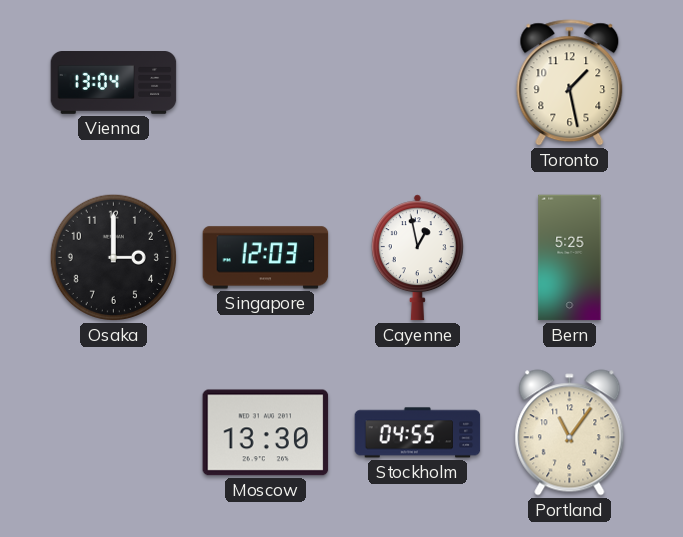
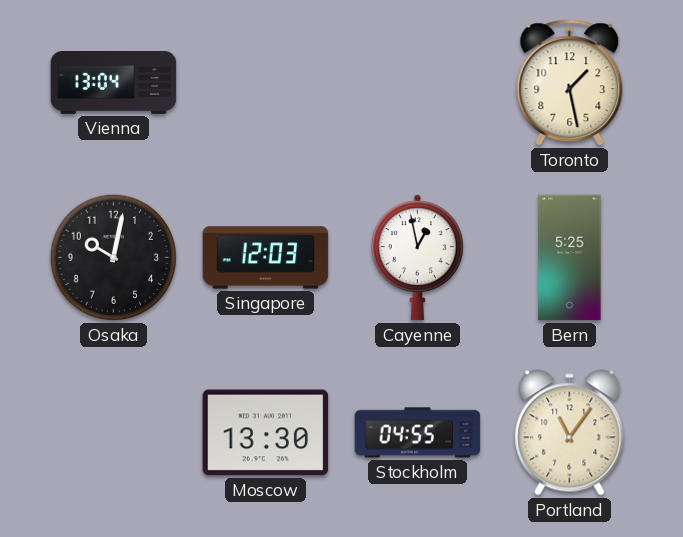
Osaka: 3:00 -> 10:02 (113, 257)
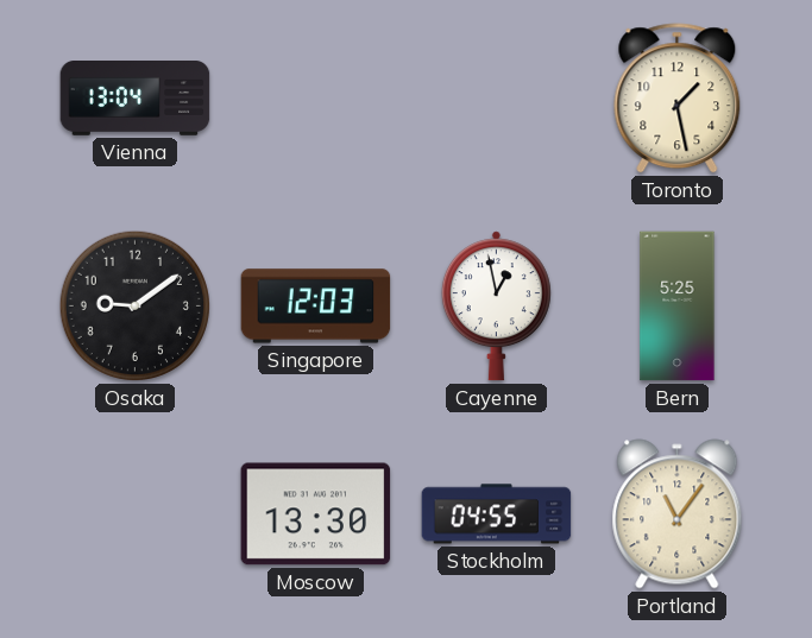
Osaka: 10:02 -> 9:09 (134, 305)
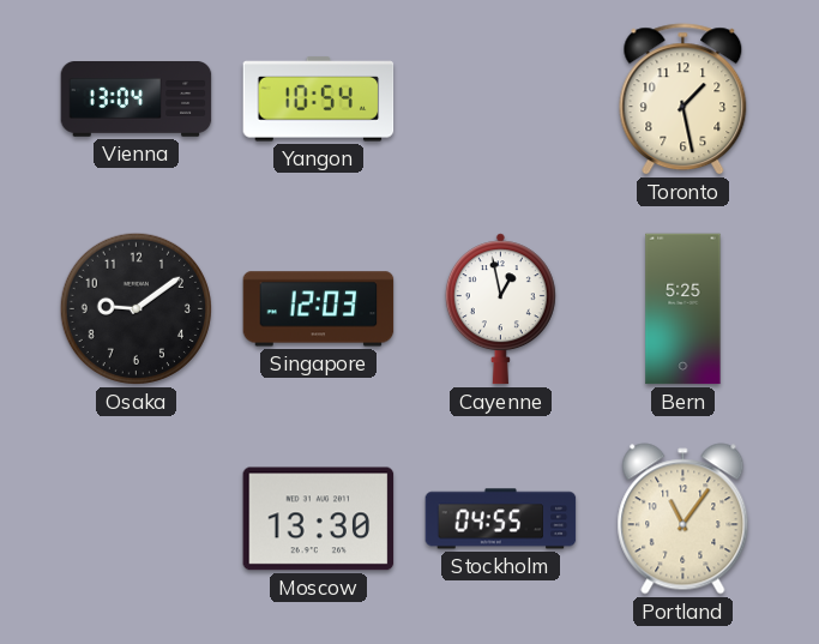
Yangon: none -> 10:54 (319, 100)
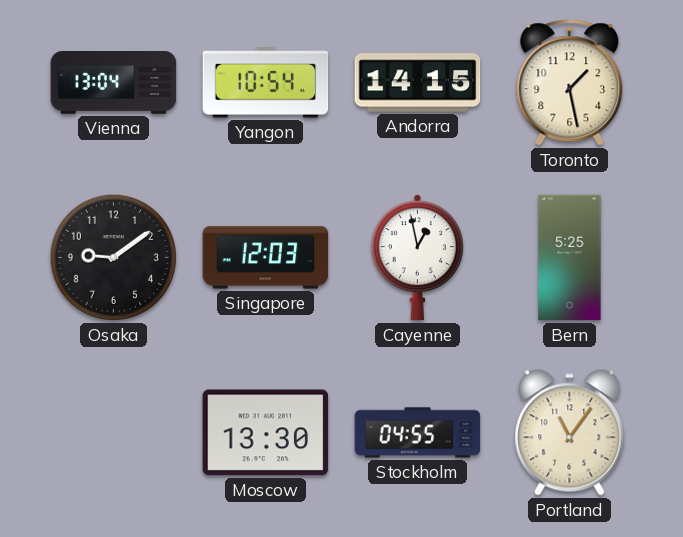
Andorra: none -> 14:15 (418, 83)
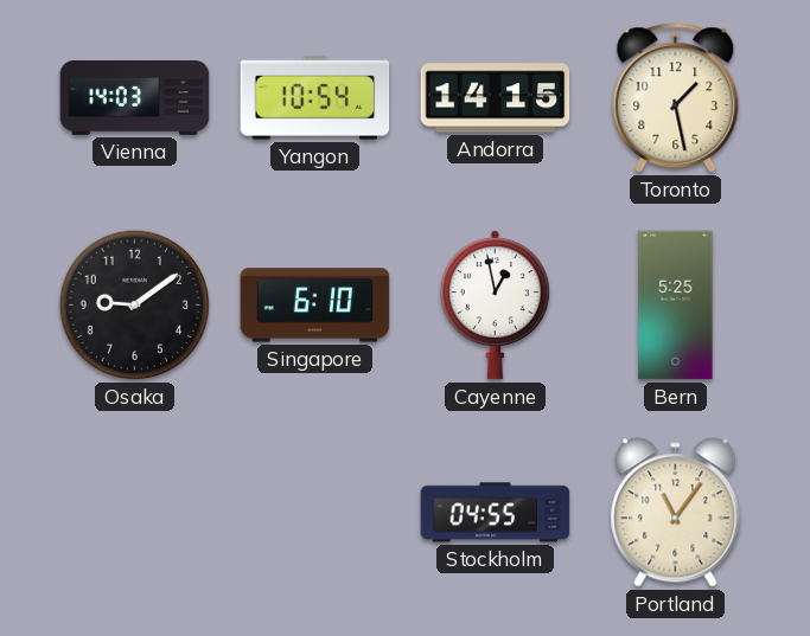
Vienna: 13:04 -> 14:03 (135, 98)
Singapore: 12:03 -> 6:10 (315, 306)
Moscow: 13:30 -> none (266, 433)
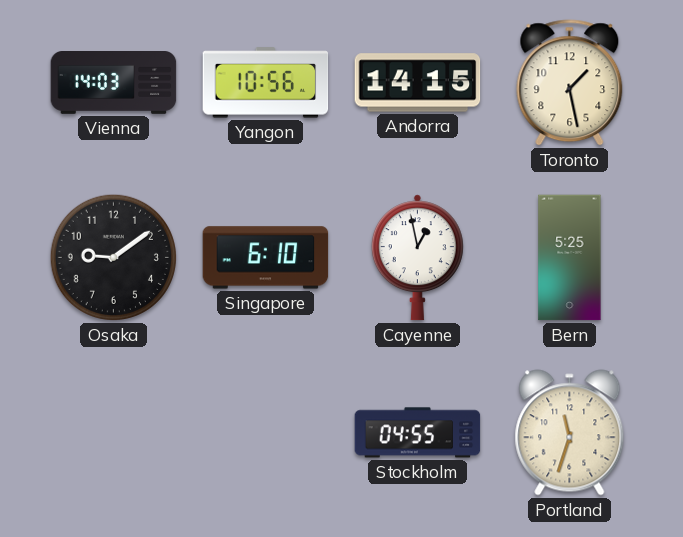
Yangon: 10:54 -> 10:56 (266, 83)
Portland: 11:06 -> 11:33 (570, 433)
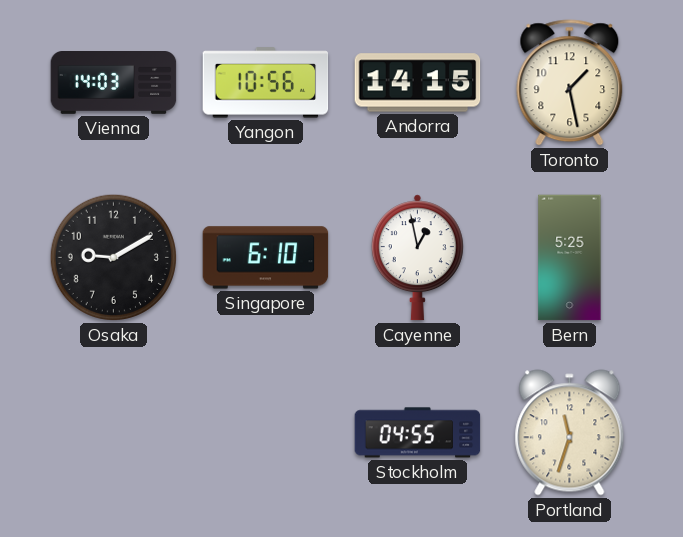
Osaka: 9:09 -> 9:10 (113, 257)
